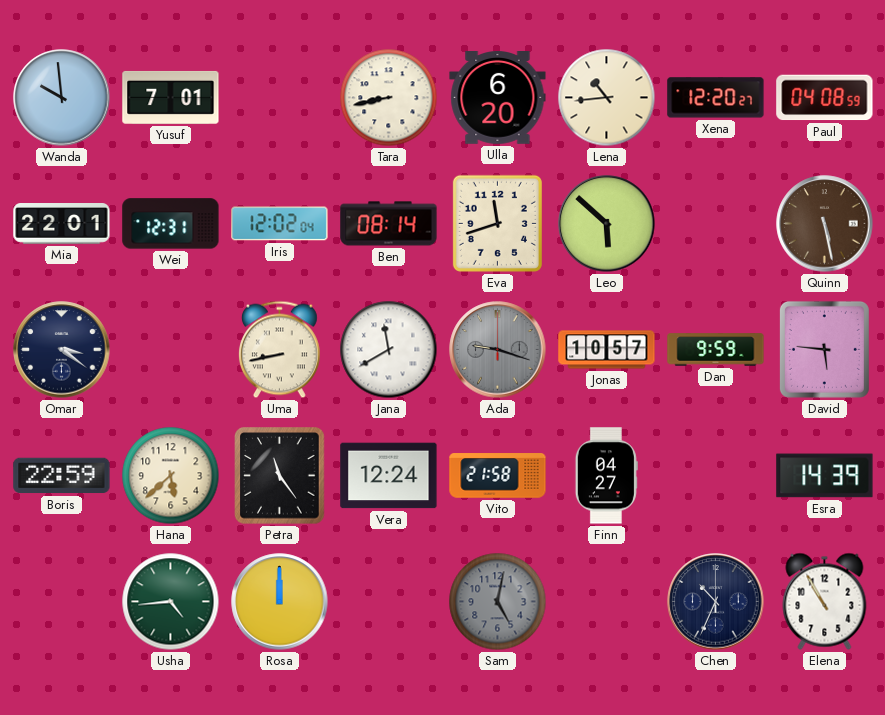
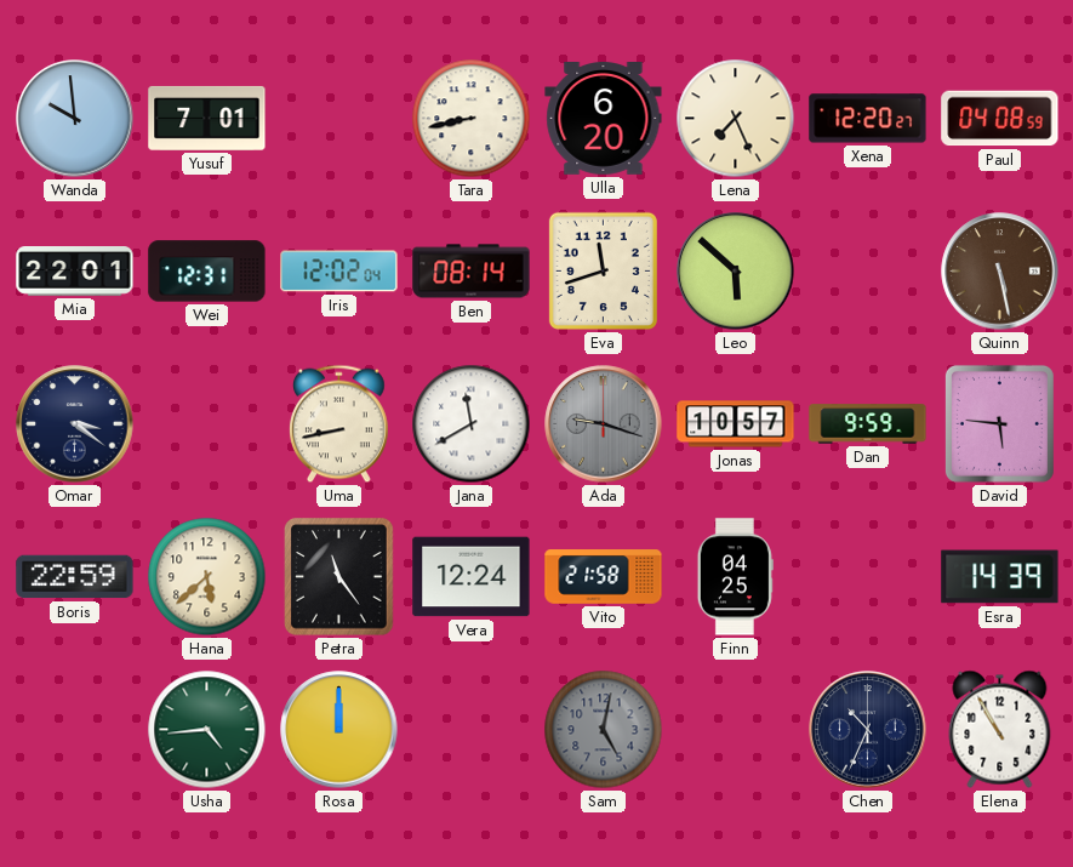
Lena: 10:44 -> 7:26 (736, 119)
Finn: 04:27 -> 04:25 (735, 577)
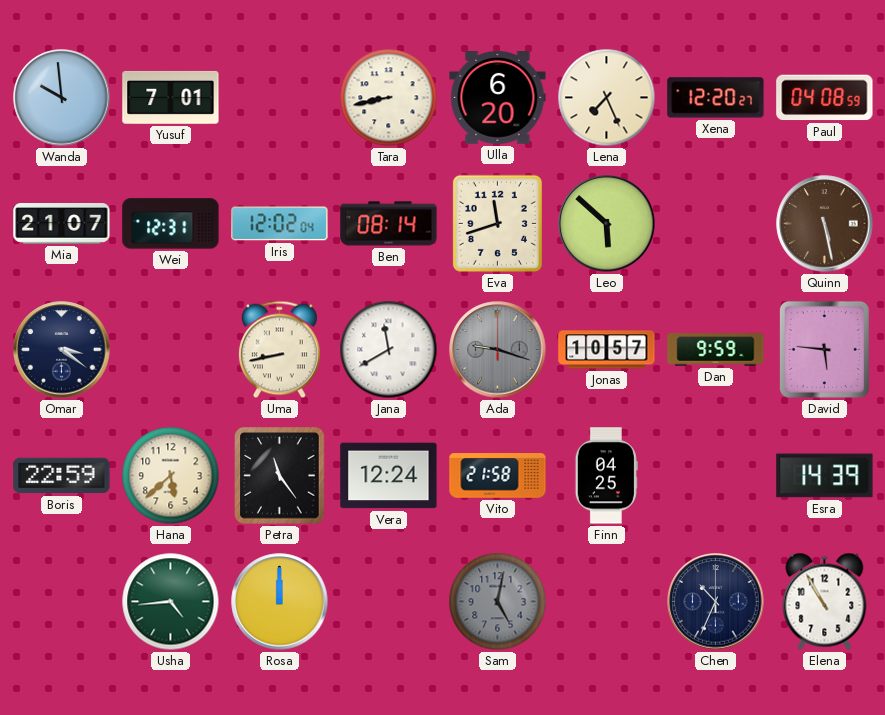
Mia: 22:01 -> 21:07 (62, 224)
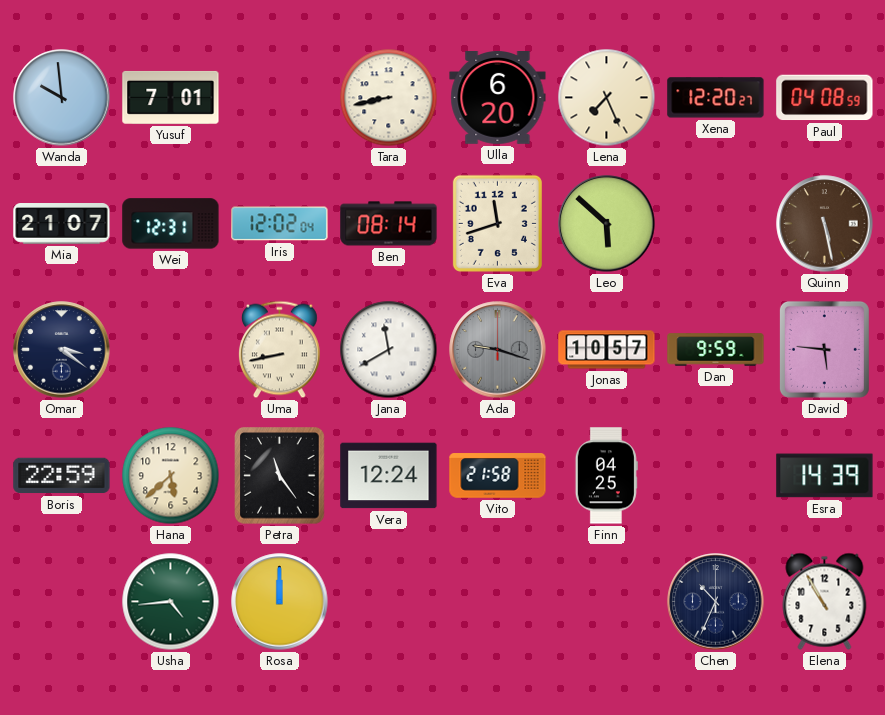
Sam: 5:02 -> none (498, 602)
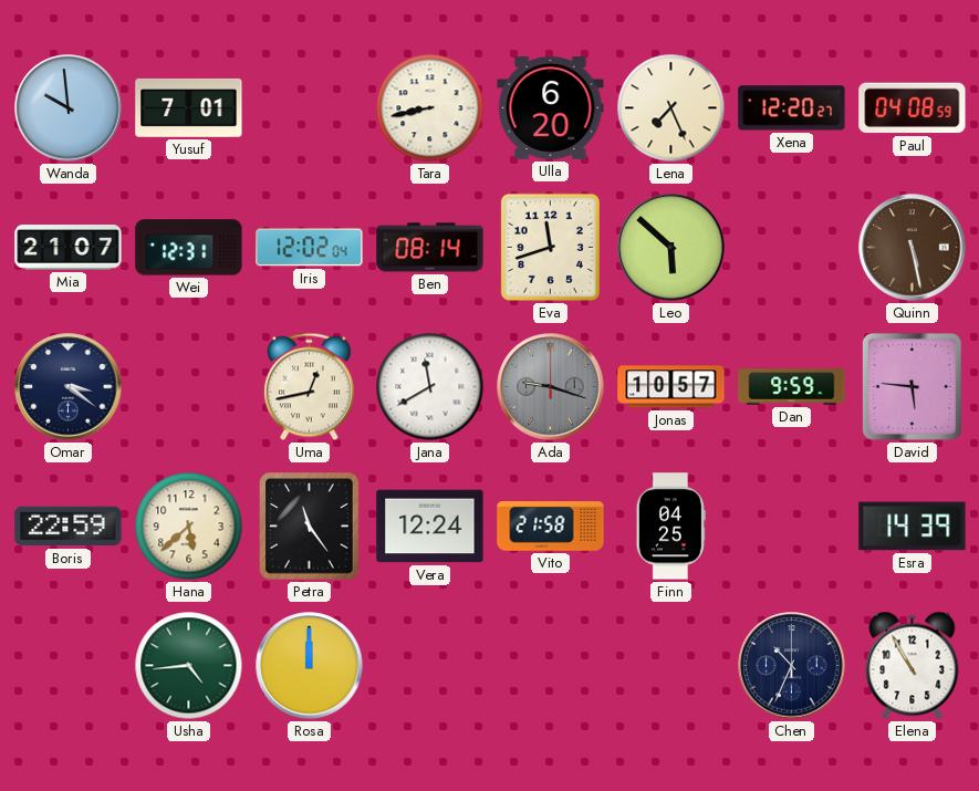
Uma: 8:43 -> 12:43 (309, 387)
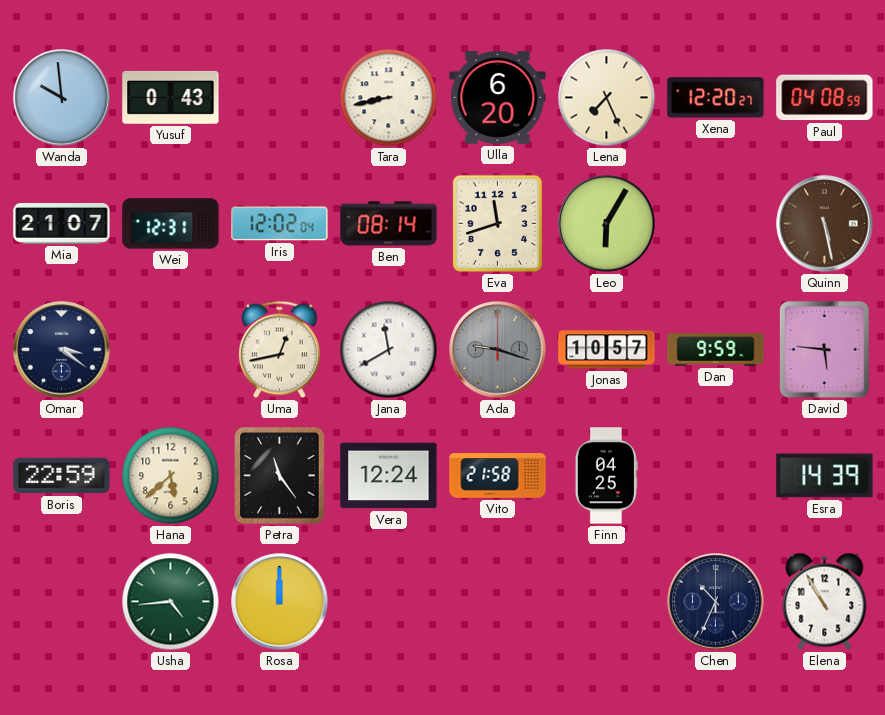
Yusuf: 7:01 -> 0:43 (171, 97)
Leo: 5:52 -> 6:05 (607, 224)
